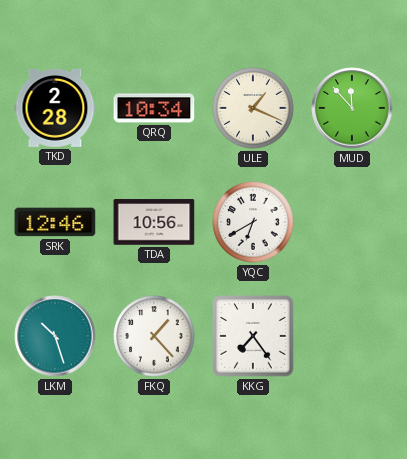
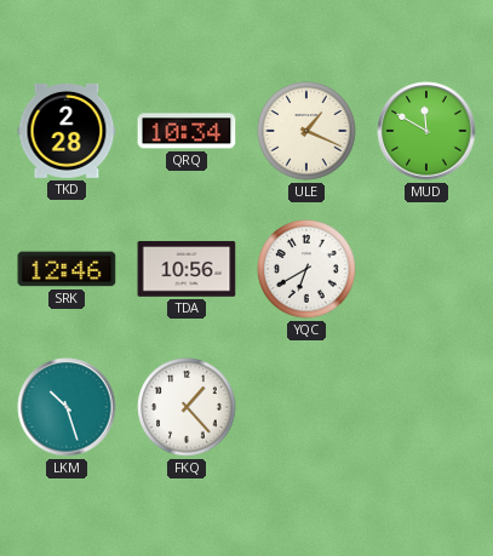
MUD: 11:53 -> 11:50 (426, 131)
KKG: 7:24 -> none (253, 336)
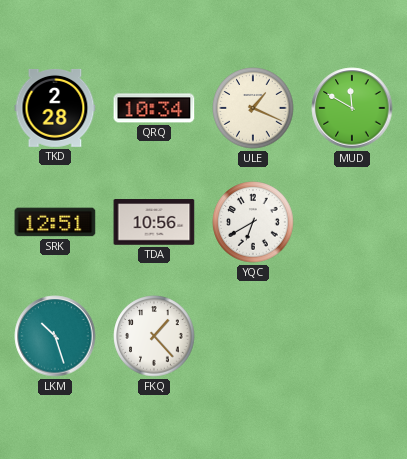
SRK: 12:46 -> 12:51 (55, 222)
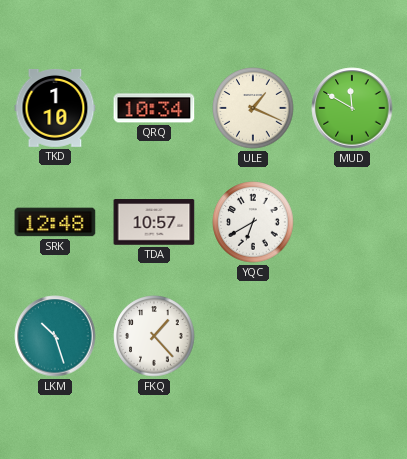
TKD: 2:28 -> 1:10 (55, 108)
SRK: 12:51 -> 12:48 (55, 222)
TDA: 10:56 -> 10:57 (154, 222)
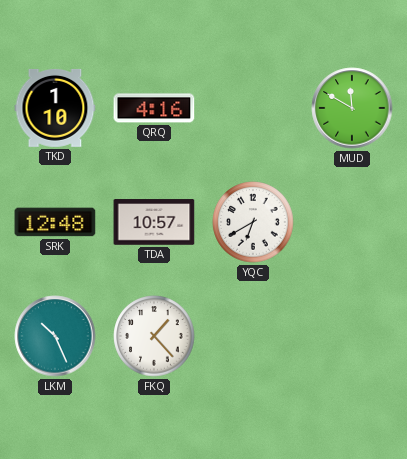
QRQ: 10:34 -> 4:16 (154, 108)
ULE: 1:19 -> none (253, 108)
LKM: 10:27 -> 10:26 (55, 336)
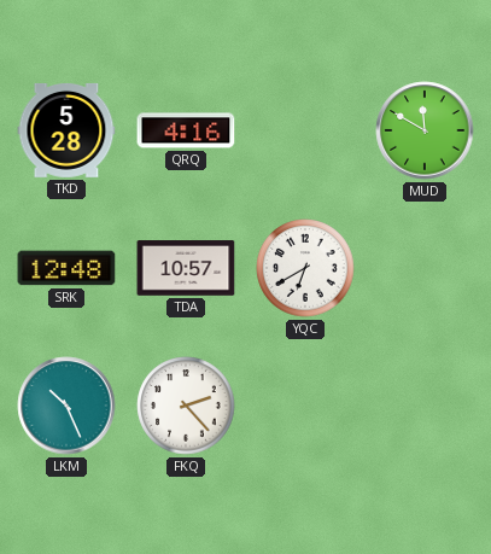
TKD: 1:10 -> 5:28 (66, 130)
FKQ: 1:23 -> 2:23 (186, 406)
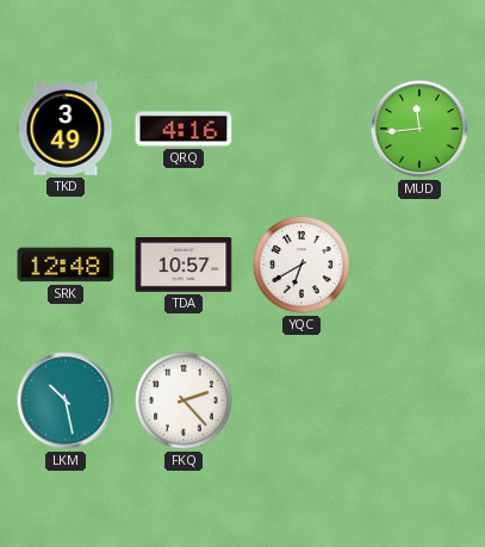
TKD: 5:28 -> 3:49 (66, 129)
MUD: 11:50 -> 11:44 (419, 129)
LKM: 10:26 -> 10:28 (66, 400)
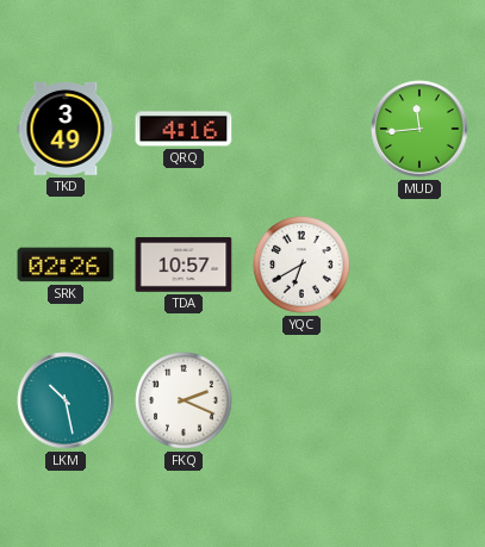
SRK: 12:48 -> 02:26 (66, 265)
FKQ: 2:23 -> 2:19 (184, 400)
